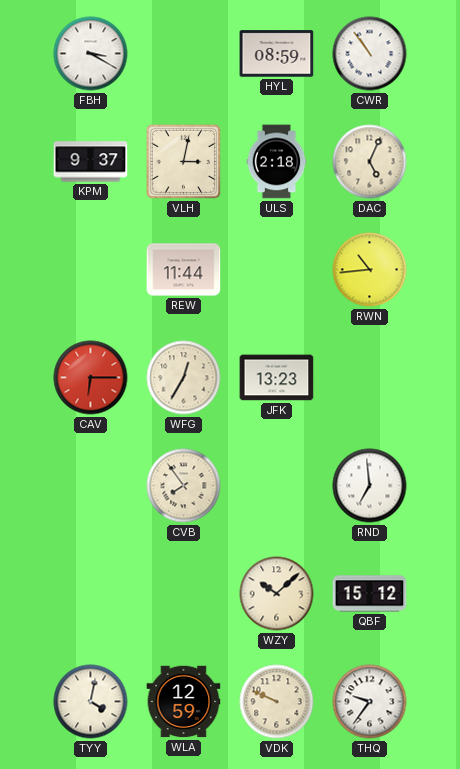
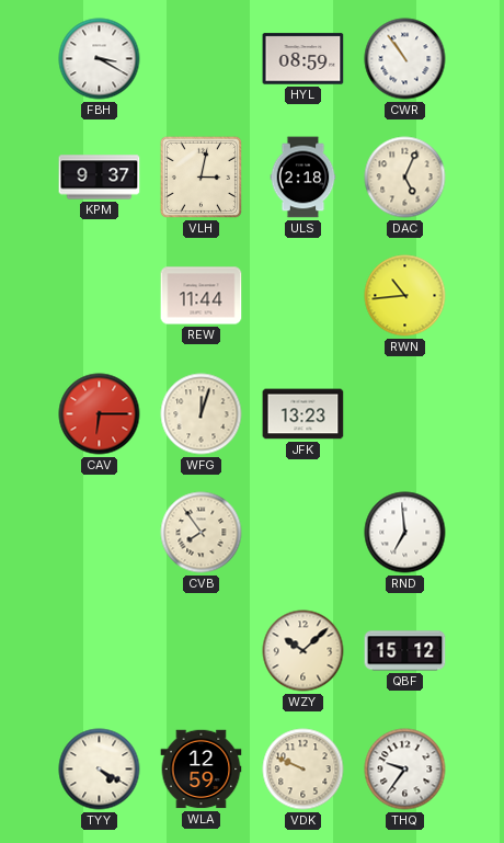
WFG: 12:35 -> 12:03 (202, 414)
TYY: 4:02 -> 4:20 (100, 770)
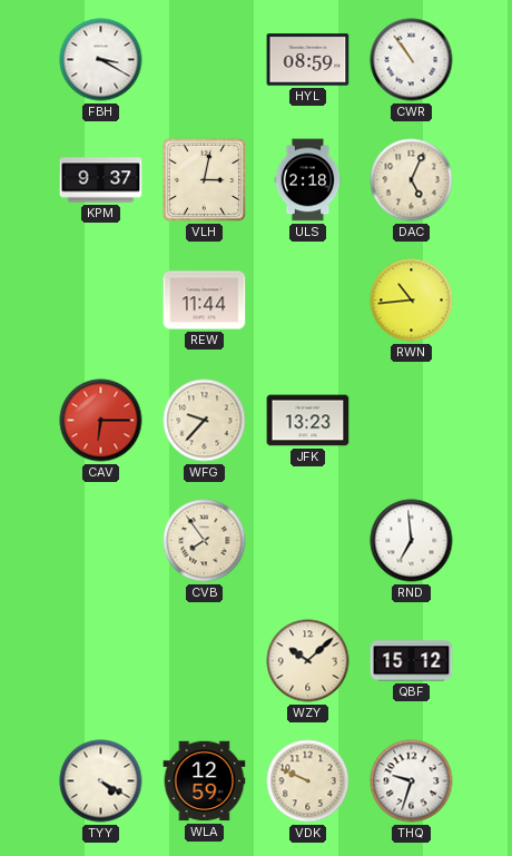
WFG: 12:03 -> 9:37 (205, 421)
THQ: 9:36 -> 9:33 (412, 781)
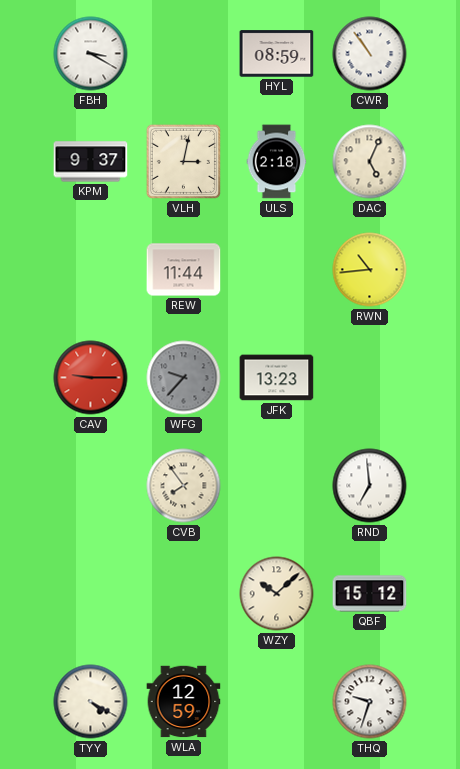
CAV: 6:15 -> 9:15 (91, 378)
WFG dial: cream -> grey (184, 378)
VDK: 9:49 -> none (308, 781)
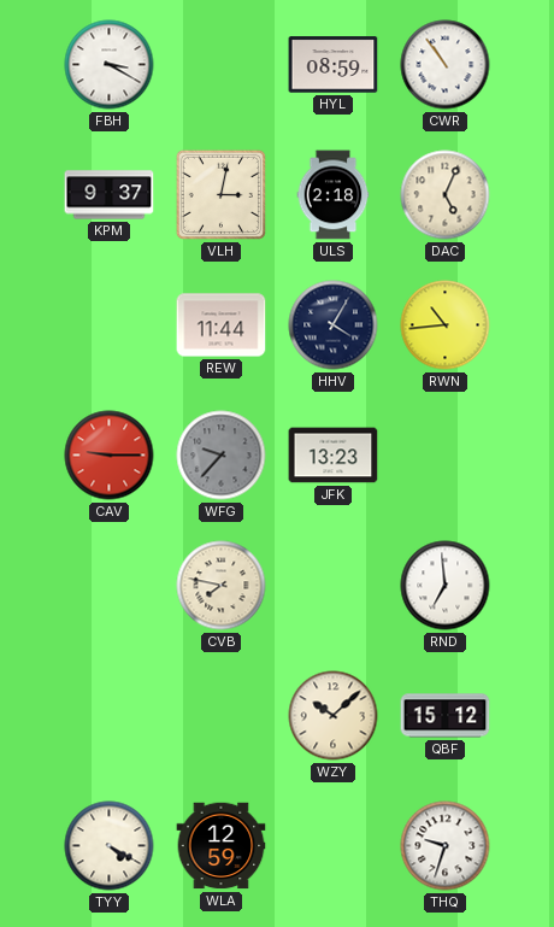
HHV: none -> 4:05 (334, 325)
CVB: 7:54 -> 7:47 (222, 586)
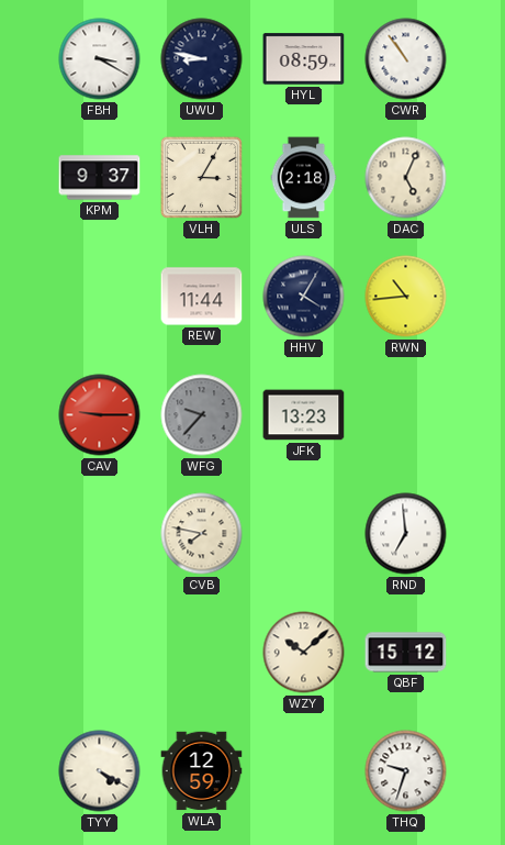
UWU: none -> 8:47 (202, 59)
VLH: 3:02 -> 3:05 (201, 177)
